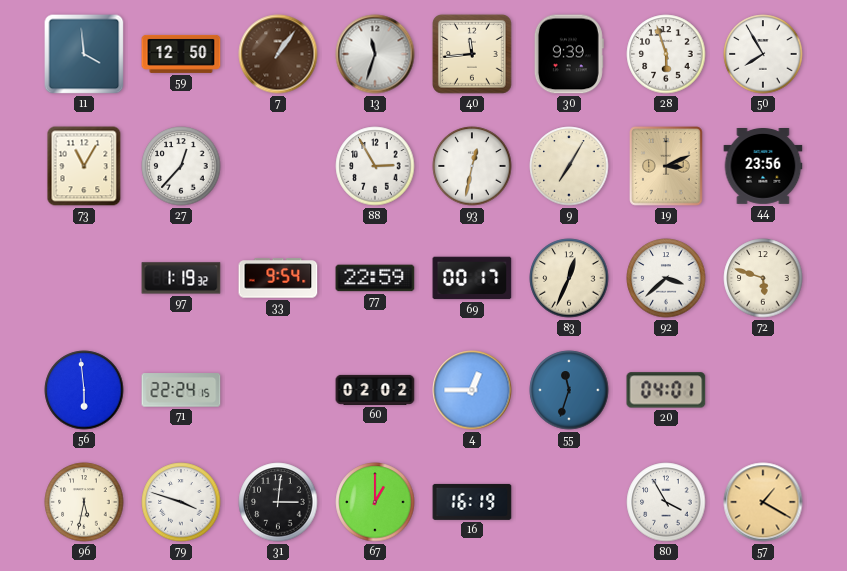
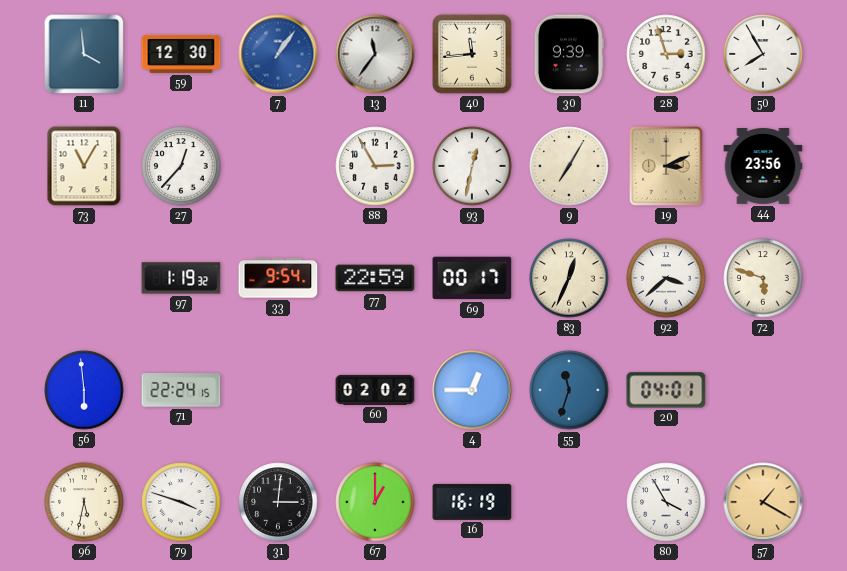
59: 12:50 -> 12:30 (181, 54)
7 dial: brown -> blue (278, 54)
13: 11:33 -> 11:36 (375, 54)
28: 5:57 -> 2:57 (666, 54)
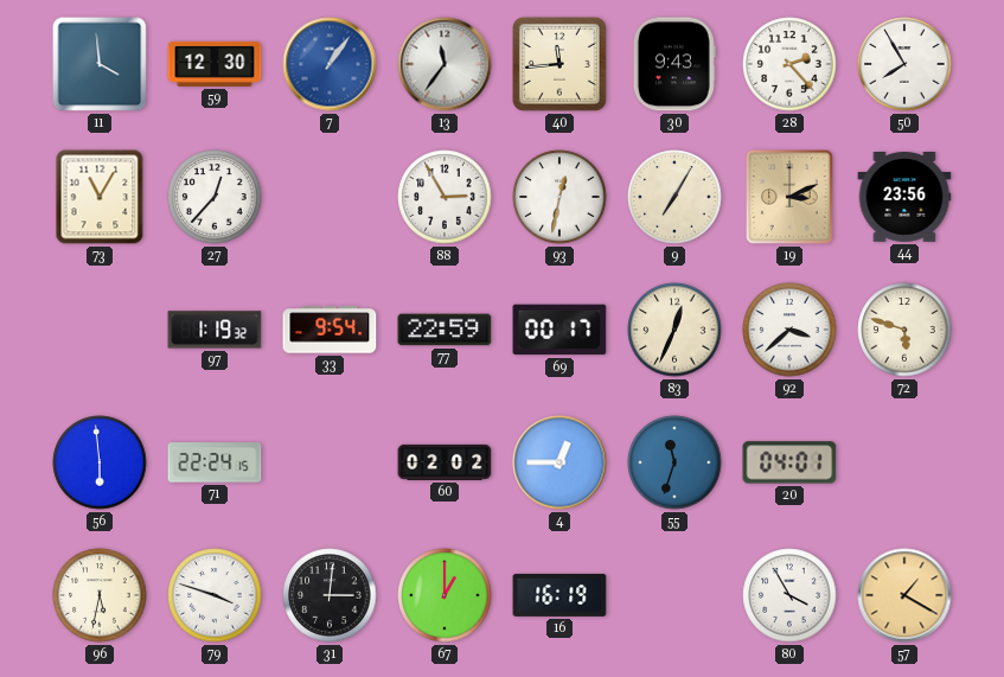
30: 9:39 -> 9:43 (674, 64)
28: 2:57 -> 2:23 (789, 64)
